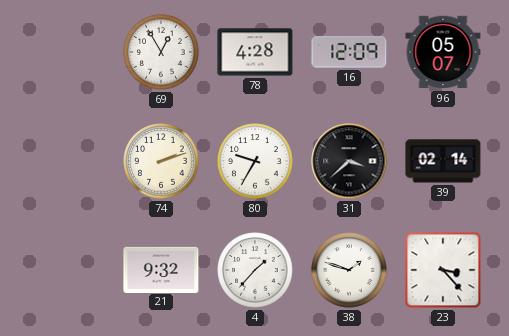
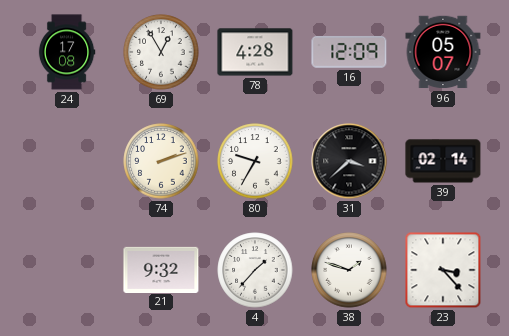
24: none -> 17:08 (67, 52)
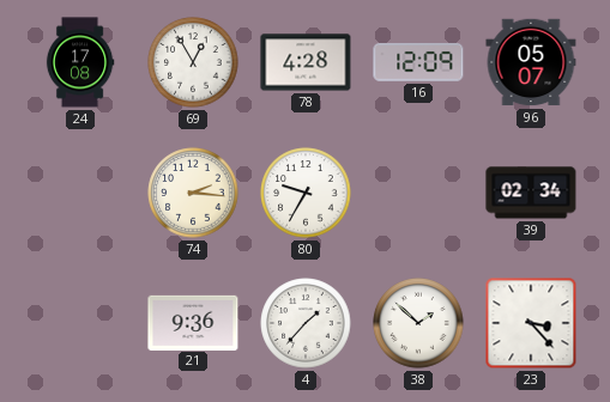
74: 2:12 -> 2:16 (193, 193)
31: 3:38 -> none (349, 161)
39: 02:14 -> 02:34 (531, 193)
21: 9:32 -> 9:36 (193, 322)
38: 1:48 -> 1:52 (418, 323)
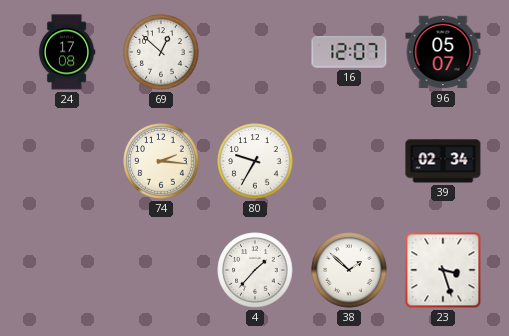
69: 12:55 -> 12:52 (161, 52)
78: 4:28 -> none (306, 62)
16: 12:09 -> 12:07 (349, 52)
21: 9:36 -> none (193, 322)
23: 3:23 -> 3:27 (443, 270)
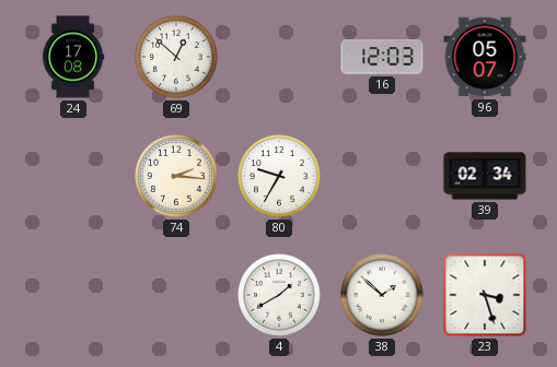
16: 12:07 -> 12:03 (382, 57)
4: 1:37 -> 1:40 (279, 295)
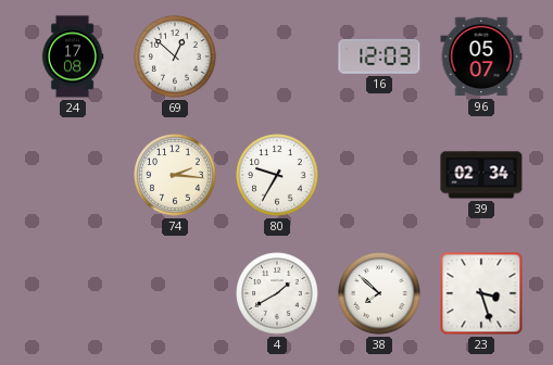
38: 1:52 -> 7:52 (379, 293)
